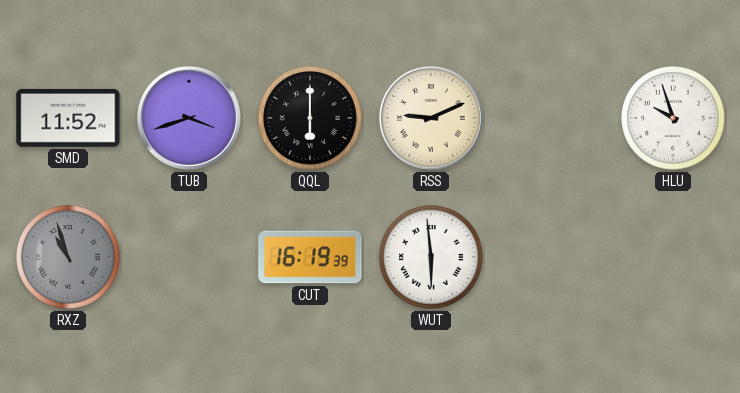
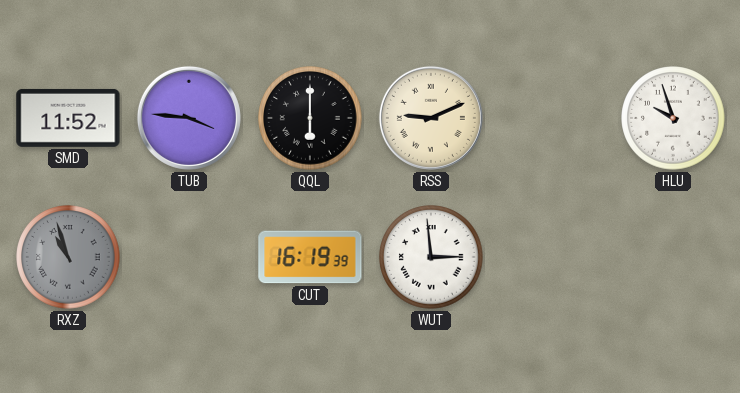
TUB: 3:42 -> 3:46 (189, 118)
WUT: 5:59 -> 2:59 (431, 257)
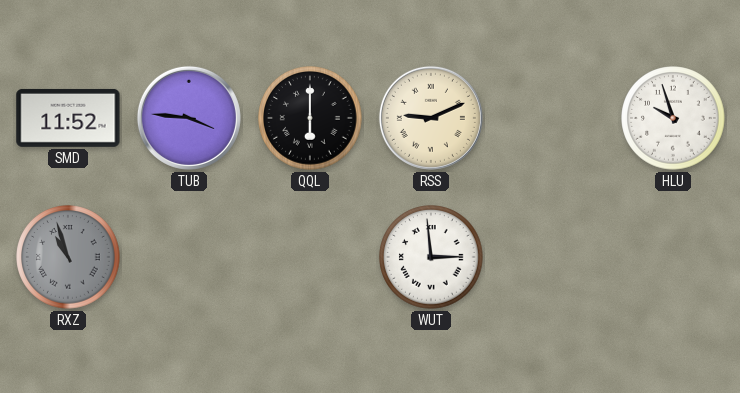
CUT: 16:19 -> none (310, 257)
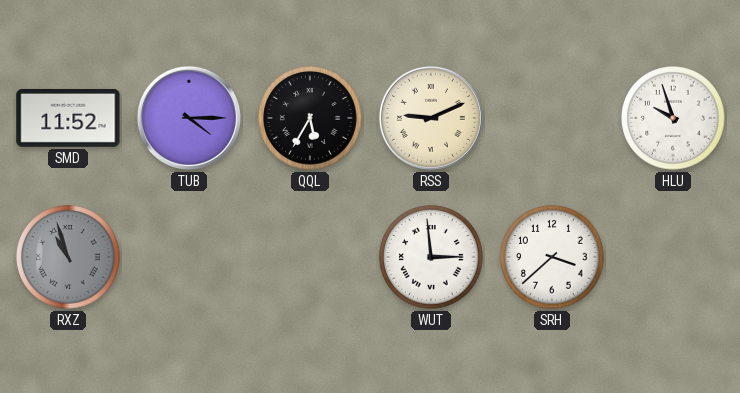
TUB: 3:46 -> 4:15 (189, 118)
QQL: 6:00 -> 5:35 (310, 118)
SRH: none -> 3:38 (552, 257)
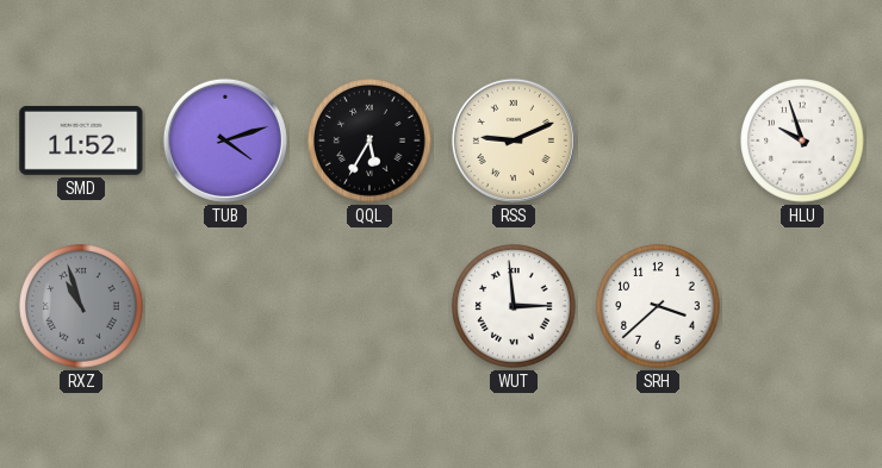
TUB: 4:15 -> 4:12 (225, 141)
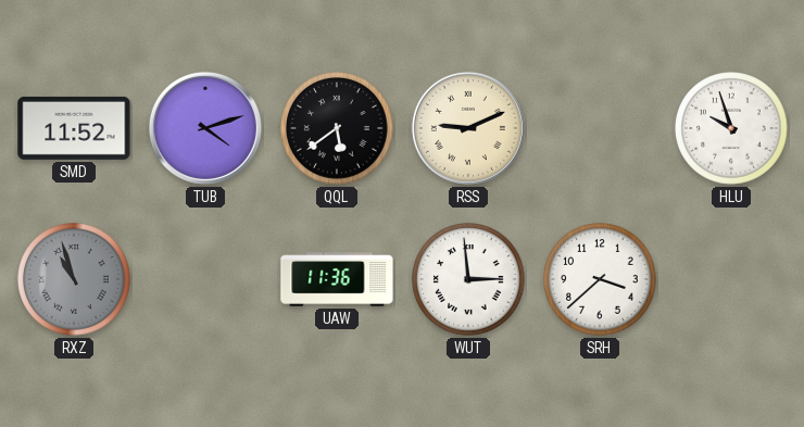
QQL: 5:35 -> 5:39 (337, 128)
UAW: none -> 11:36 (337, 279)
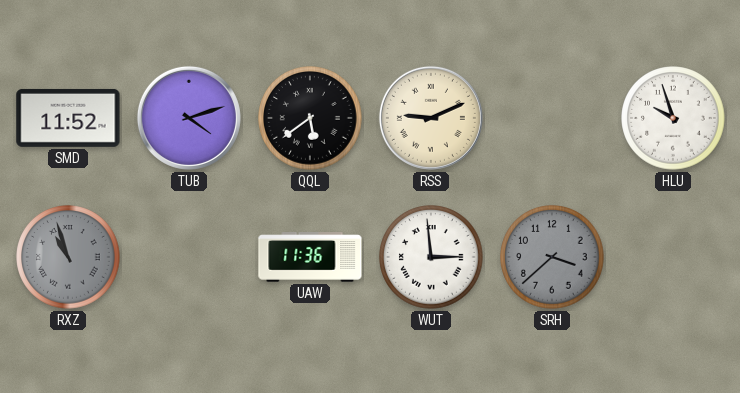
SRH dial: white -> grey (552, 257)
